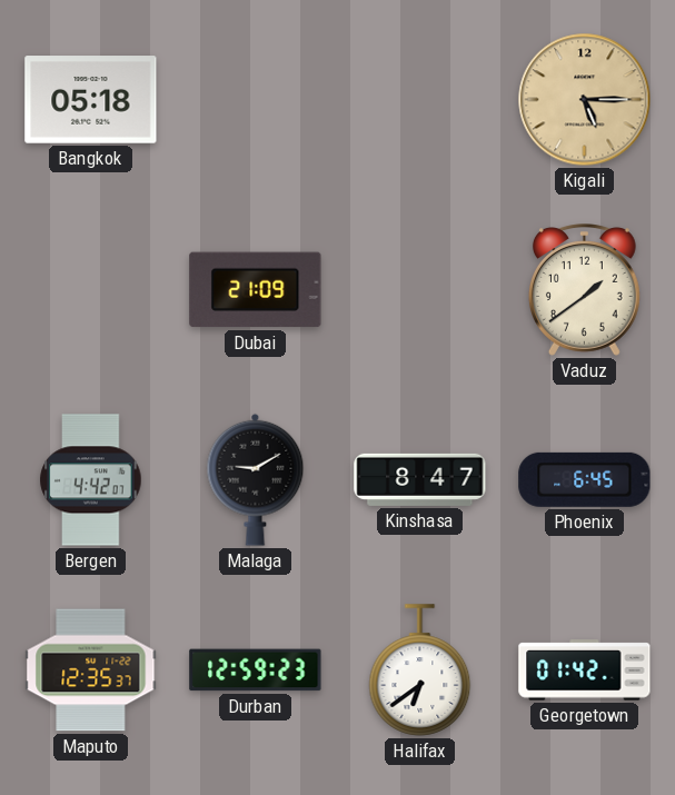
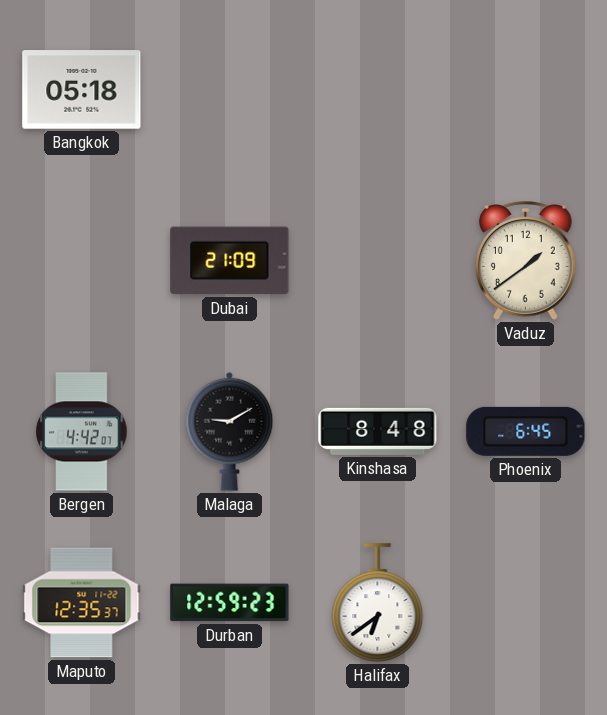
Kigali: 5:15 -> none (585, 100)
Kinshasa: 8:47 -> 8:48 (378, 431)
Georgetown: 01:42 -> none (585, 670)
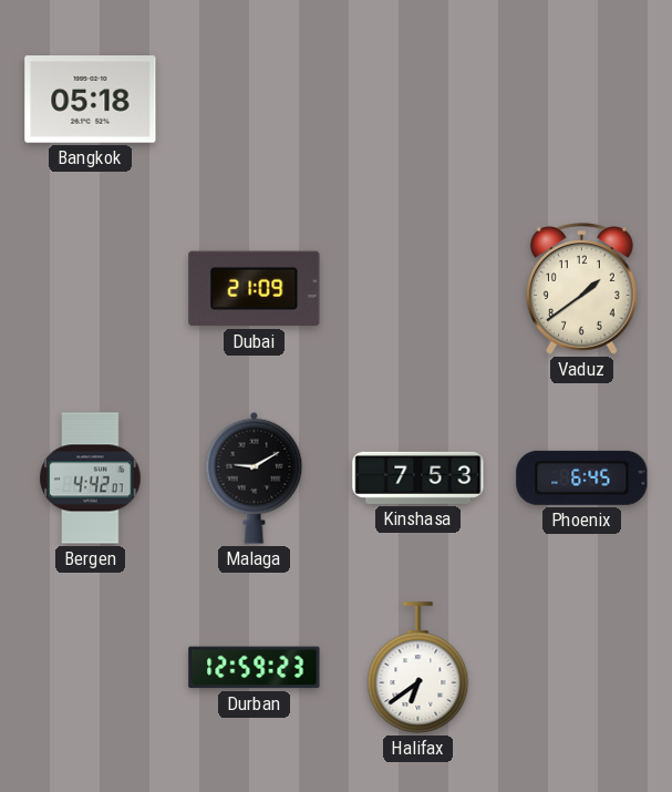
Kinshasa: 8:48 -> 7:53 (418, 477)
Maputo: 12:35 -> none (82, 603)
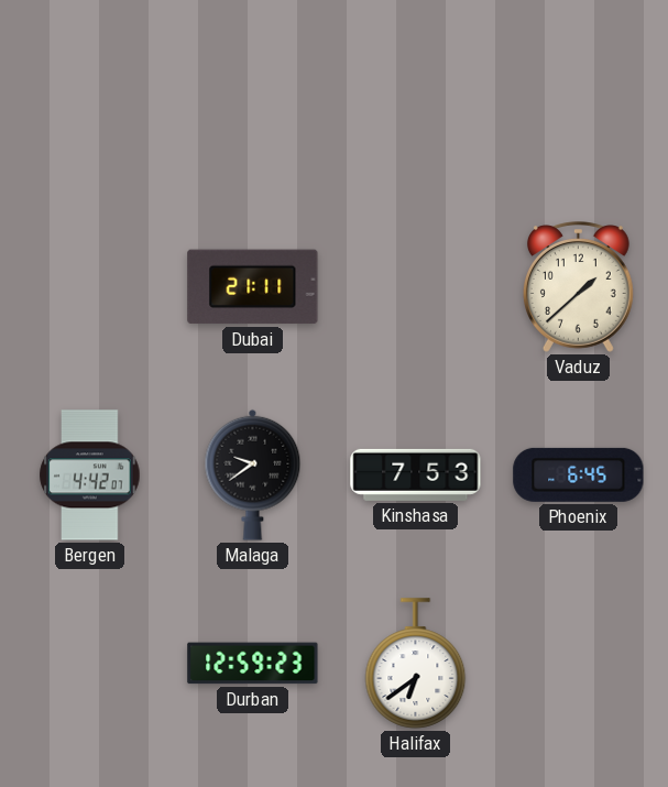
Bangkok: 05:18 -> none (91, 100)
Dubai: 21:09 -> 21:11 (253, 287)
Vaduz: 1:39 -> 1:38 (578, 287)
Malaga: 9:10 -> 9:39 (253, 474)
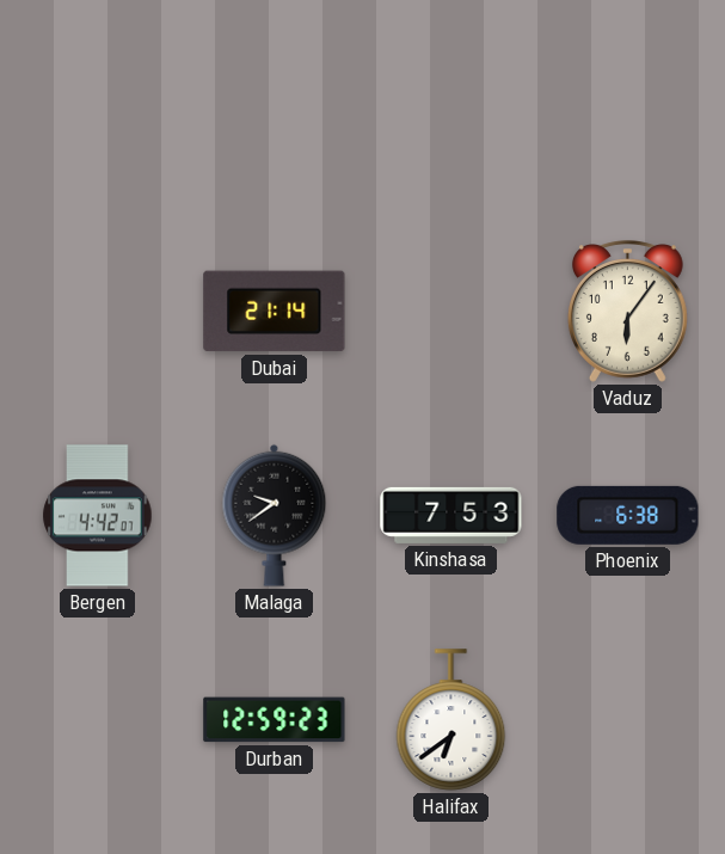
Dubai: 21:11 -> 21:14 (275, 312)
Vaduz: 1:38 -> 6:06 (627, 312)
Phoenix: 6:45 -> 6:38 (628, 515)
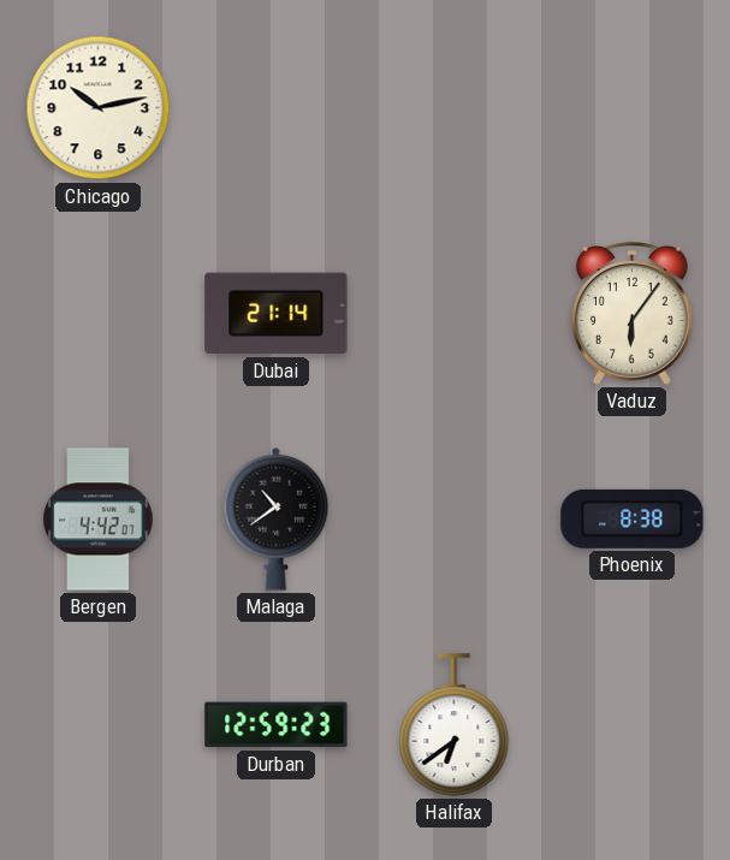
Chicago: none -> 10:13 (99, 108)
Malaga: 9:39 -> 10:39 (277, 518)
Kinshasa: 7:53 -> none (451, 515)
Phoenix: 6:38 -> 8:38 (633, 518)
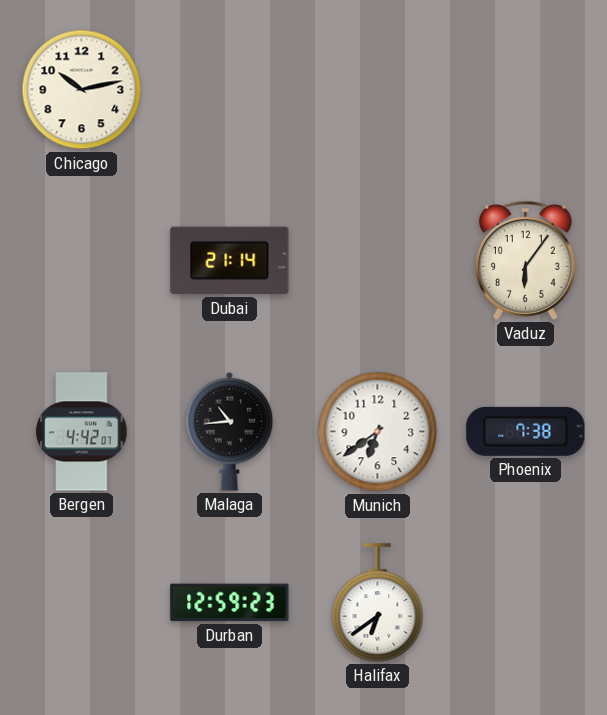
Malaga: 10:39 -> 10:44 (230, 431)
Munich: none -> 6:39 (378, 432)
Phoenix: 8:38 -> 7:38 (526, 431)
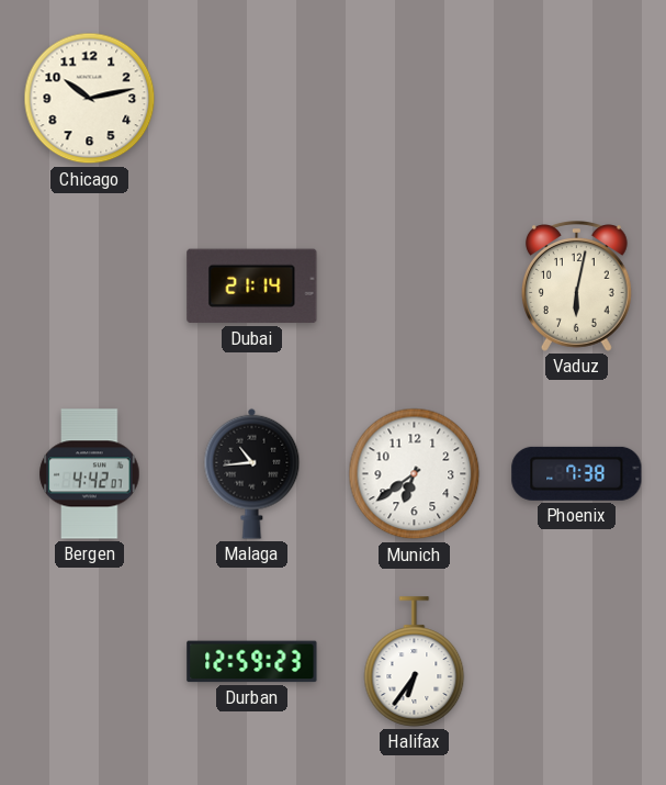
Vaduz: 6:06 -> 6:02 (576, 287)
Halifax: 6:39 -> 6:36 (415, 662)
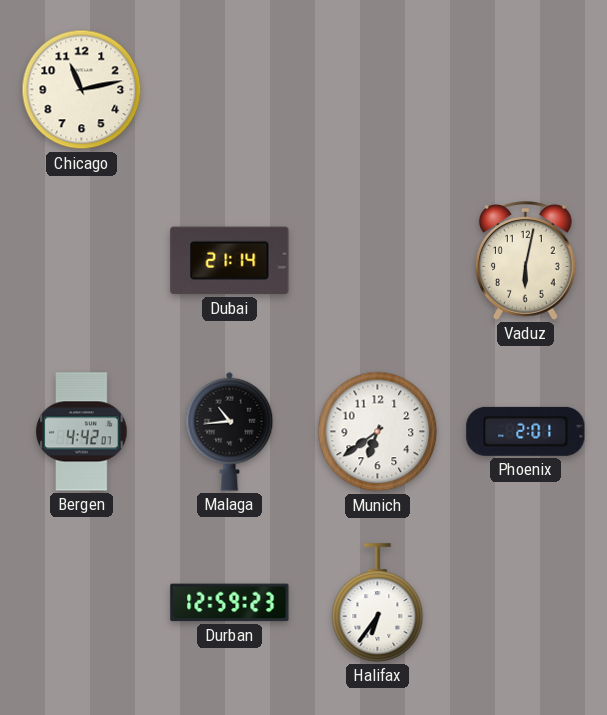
Chicago: 10:13 -> 11:13 (82, 90)
Phoenix: 7:38 -> 2:01 (526, 431)
